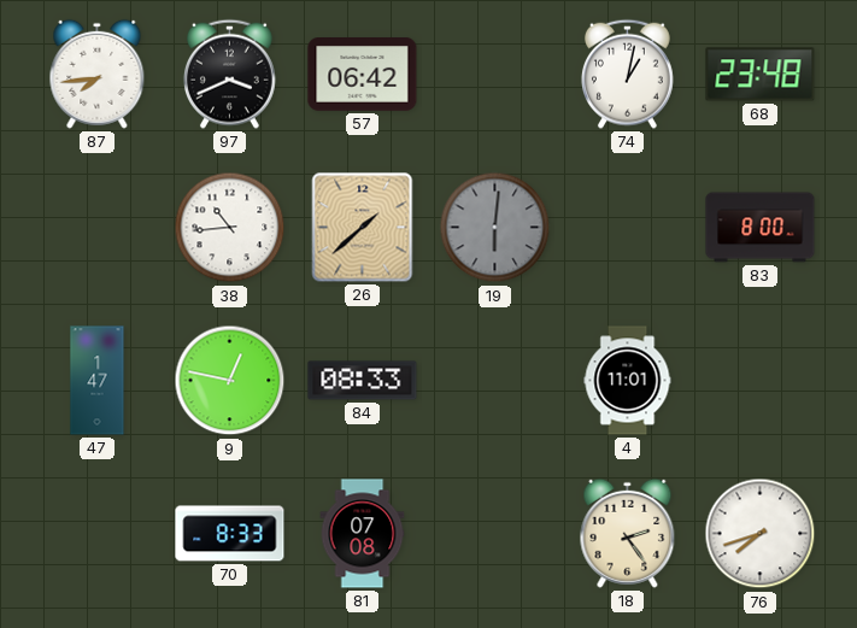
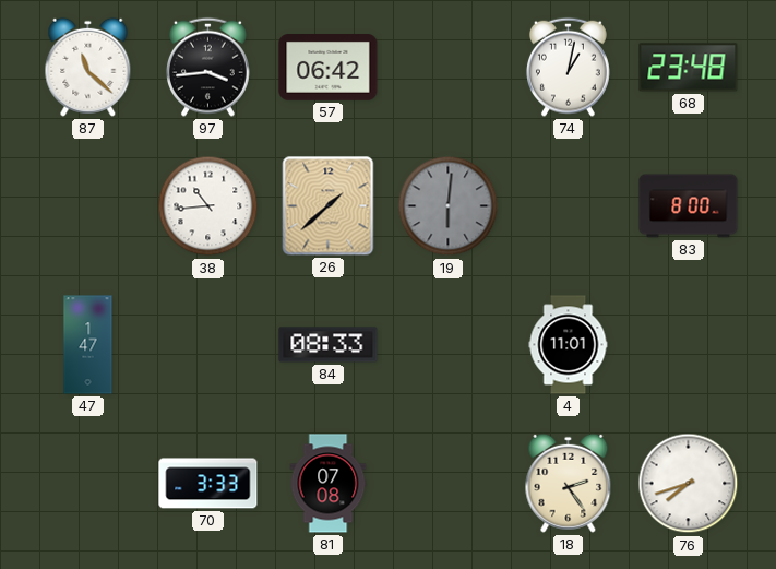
87: 7:44 -> 11:22 (88, 67)
97: 3:41 -> 3:44 (207, 67)
9: 12:47 -> none (230, 381)
70: 8:33 -> 3:33 (208, 484)
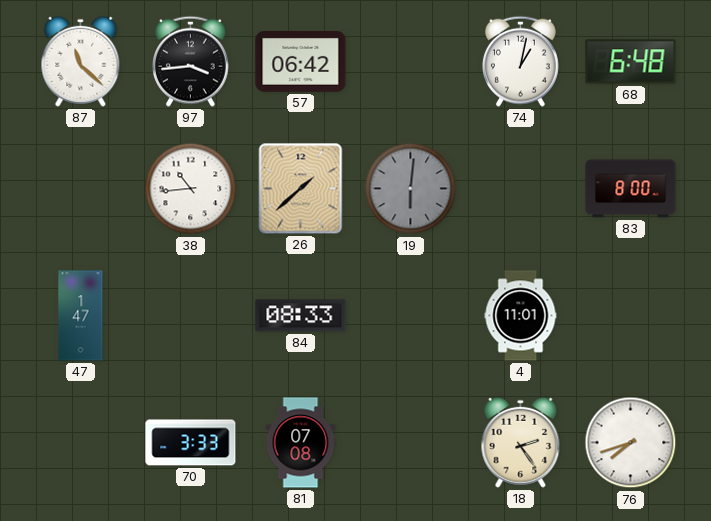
68: 23:48 -> 6:48 (631, 62)
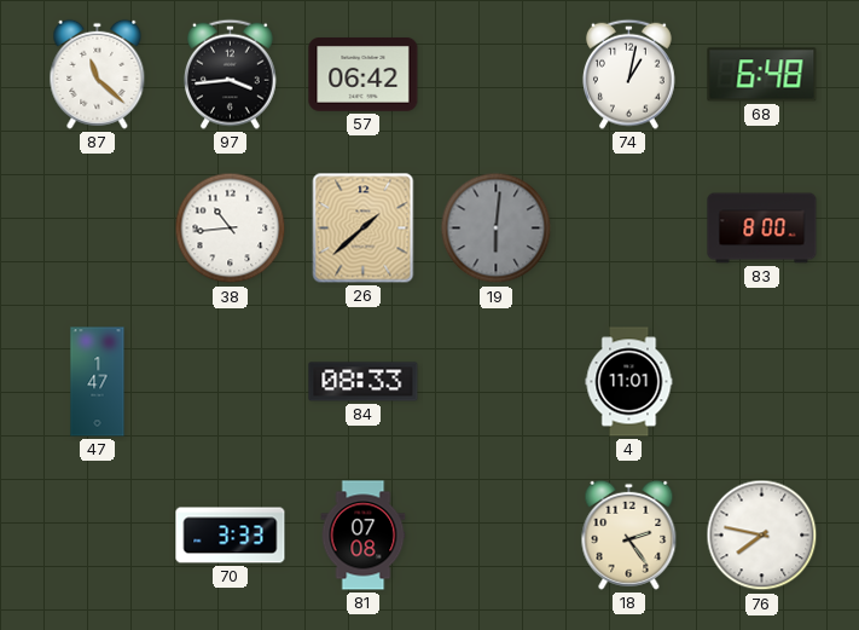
76: 7:42 -> 7:47 (762, 536)
